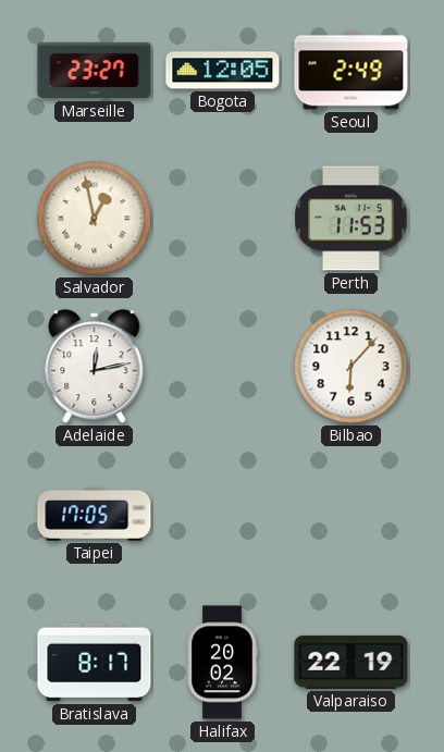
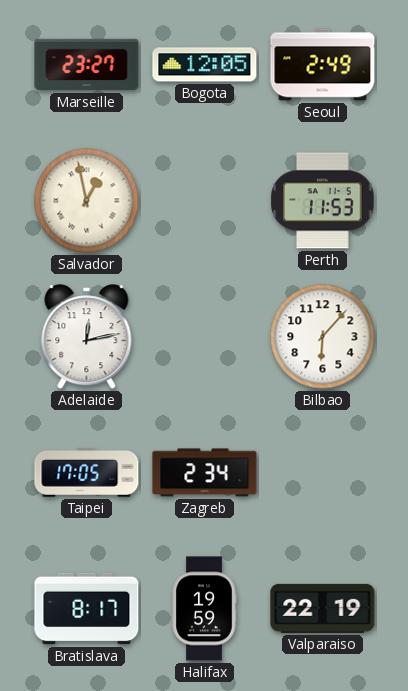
Zagreb: none -> 2:34 (205, 473)
Halifax: 20:02 -> 19:59 (204, 609)
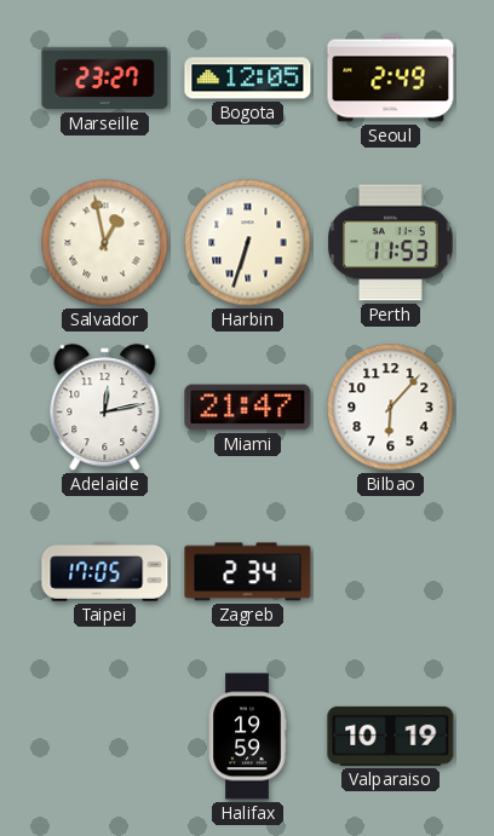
Harbin: none -> 6:33 (248, 243)
Miami: none -> 21:47 (248, 408)
Bratislava: 8:17 -> none (87, 609)
Valparaiso: 22:19 -> 10:19 (391, 736)
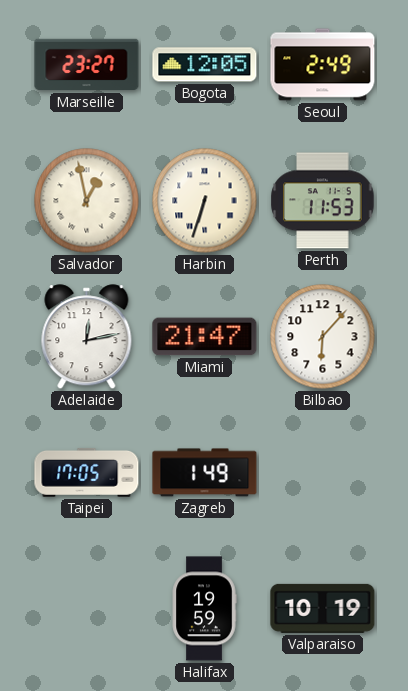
Zagreb: 2:34 -> 1:49 (205, 473)
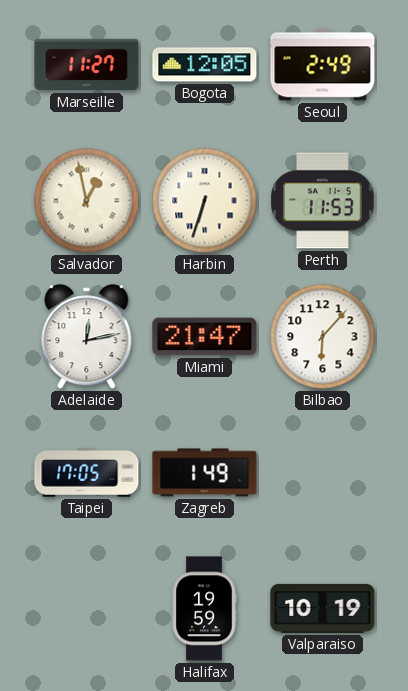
Marseille: 23:27 -> 11:27 (87, 65)
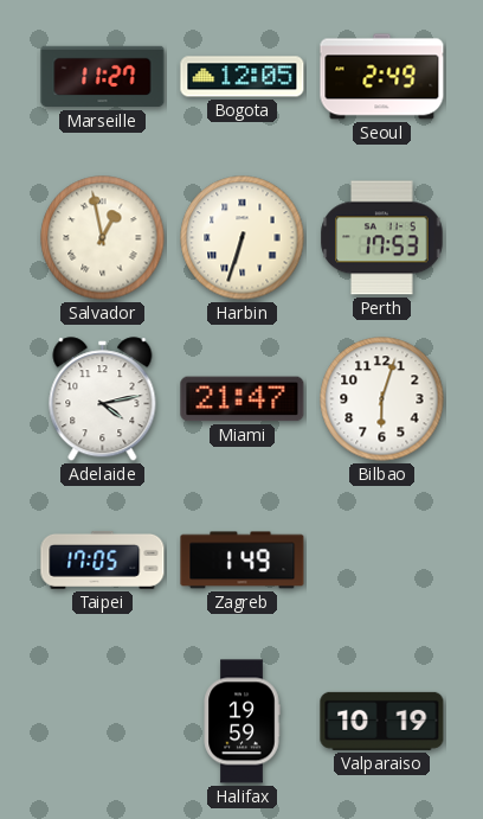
Perth: 11:53 -> 17:53 (382, 238)
Adelaide: 12:13 -> 4:13 (103, 399)
Bilbao: 6:07 -> 6:03 (382, 399)
